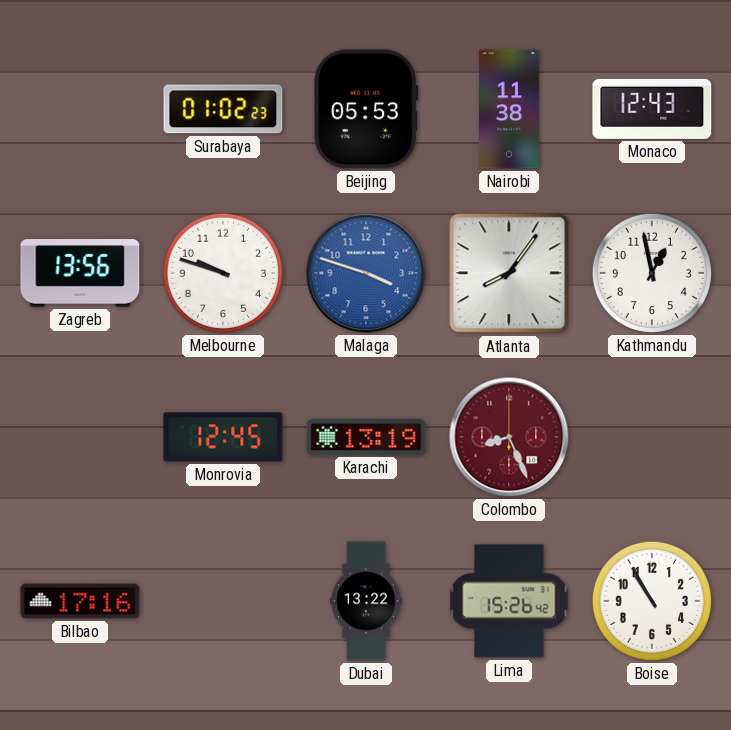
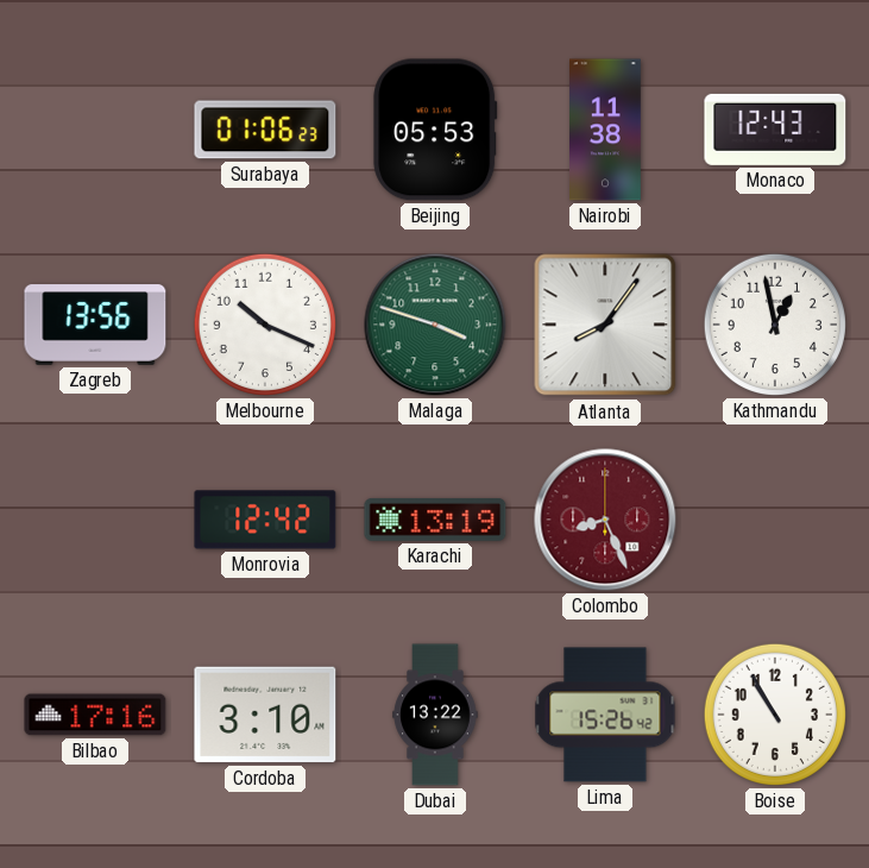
Surabaya: 01:02 -> 01:06 (265, 130)
Melbourne: 9:48 -> 10:19 (265, 325)
Malaga dial: blue -> green (435, 325)
Monrovia: 12:45 -> 12:42 (265, 520)
Cordoba: none -> 3:10 (265, 715)
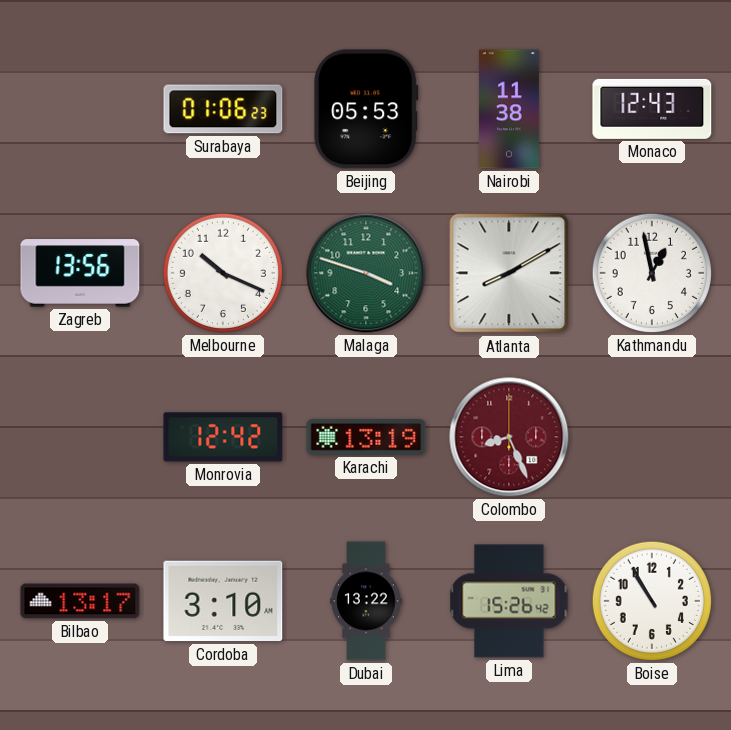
Atlanta: 8:06 -> 8:10 (509, 273)
Bilbao: 17:16 -> 13:17 (80, 601)
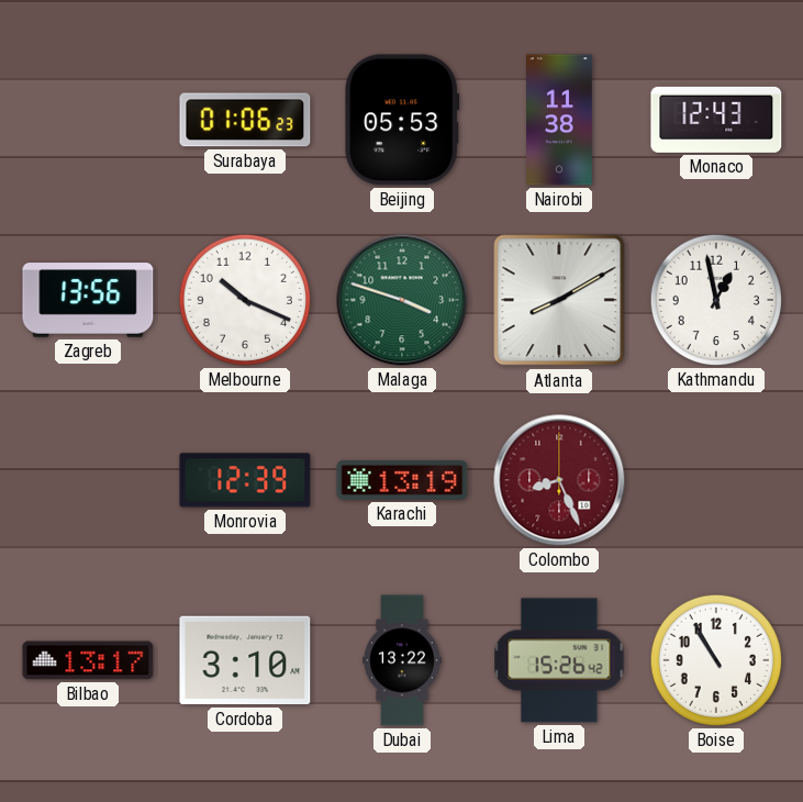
Monrovia: 12:42 -> 12:39 (245, 480)
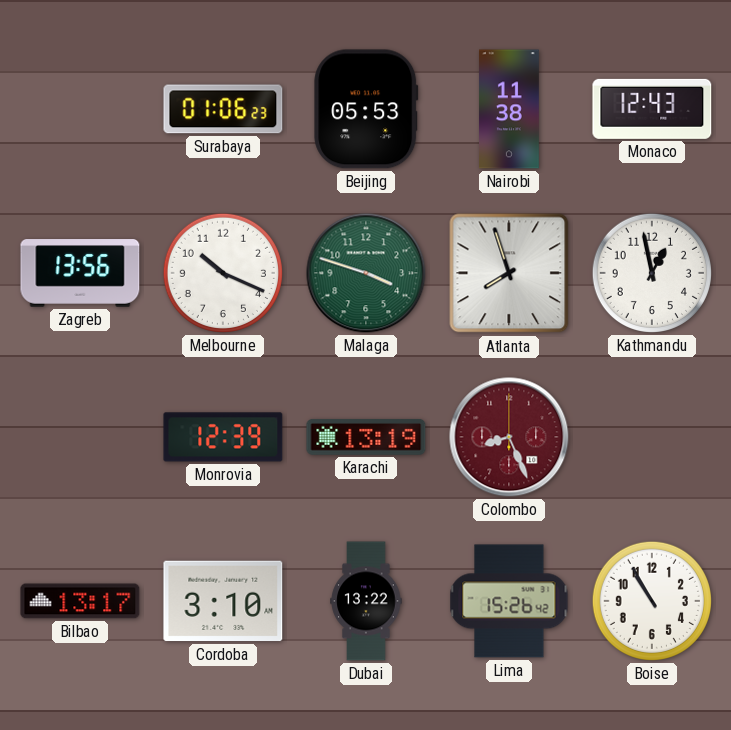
Atlanta: 8:10 -> 7:57 (509, 273)
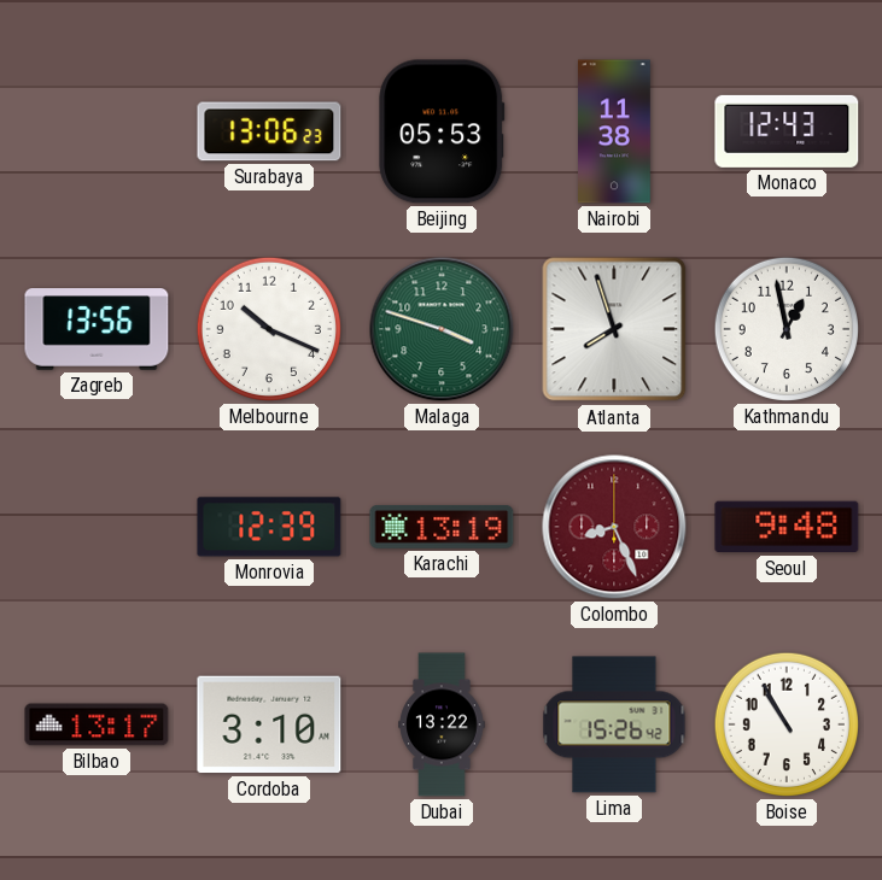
Surabaya: 01:06 -> 13:06 (269, 131)
Seoul: none -> 9:48 (787, 527)
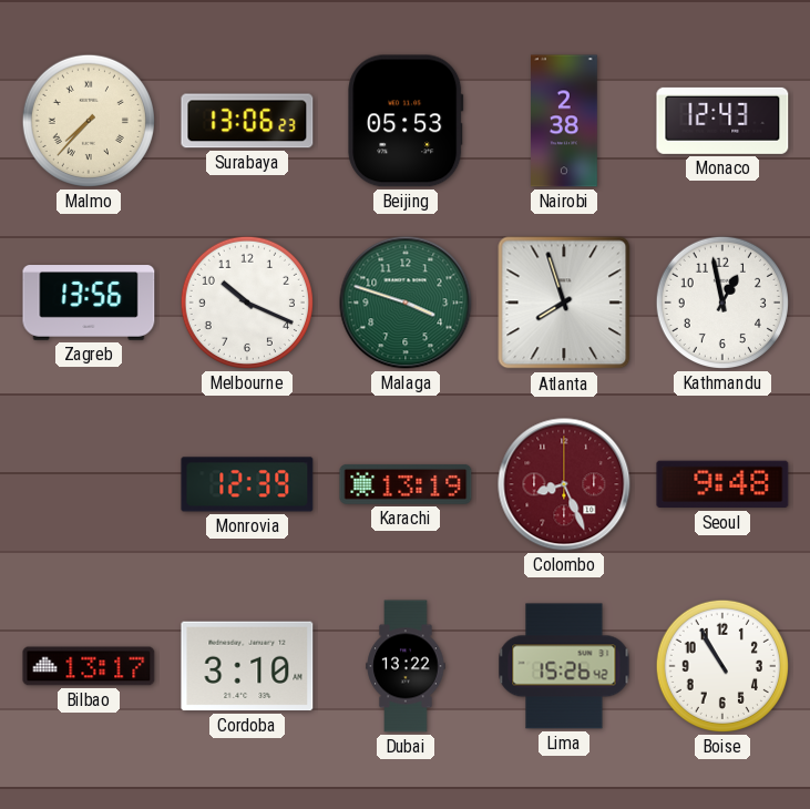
Malmo: none -> 7:37 (89, 121)
Nairobi: 11:38 -> 2:38 (565, 121)
